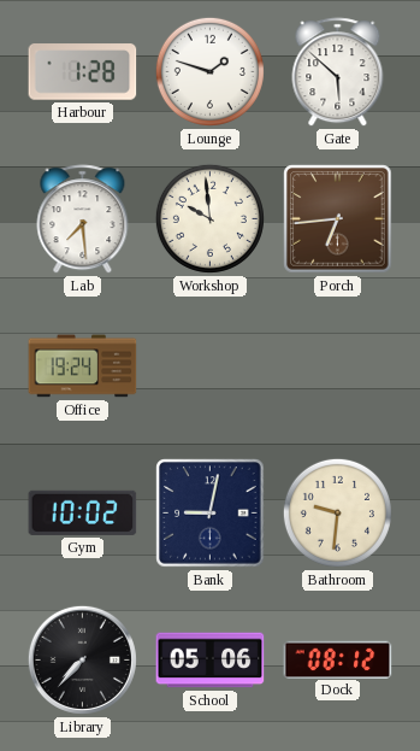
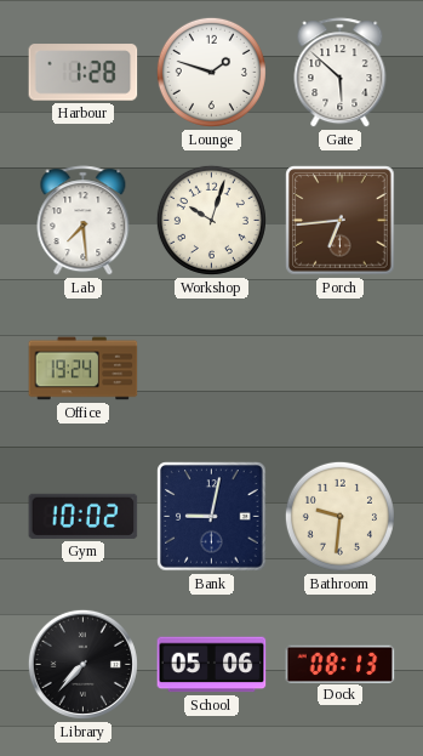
Workshop: 9:59 -> 10:03 (211, 220)
Dock: 08:12 -> 08:13 (341, 664)
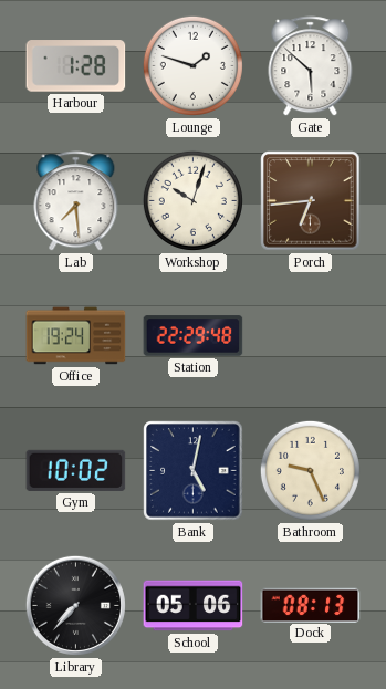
Station: none -> 22:29 (194, 336)
Bank: 9:02 -> 5:02 (194, 471)
Bathroom: 9:31 -> 9:26 (310, 470)
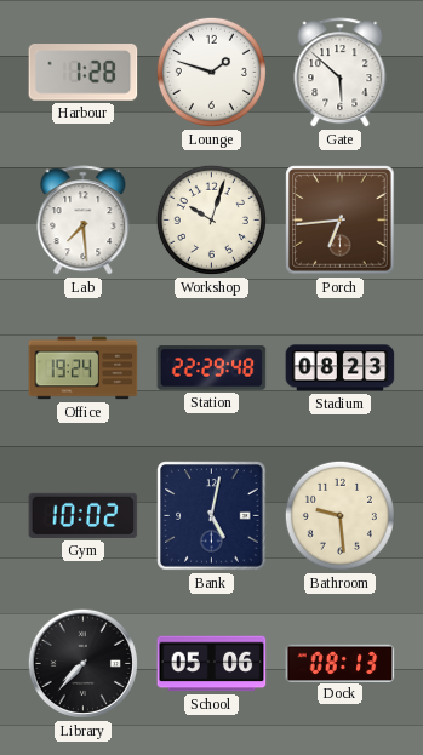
Stadium: none -> 08:23 (341, 368)
Bathroom: 9:26 -> 9:29 (339, 515)
